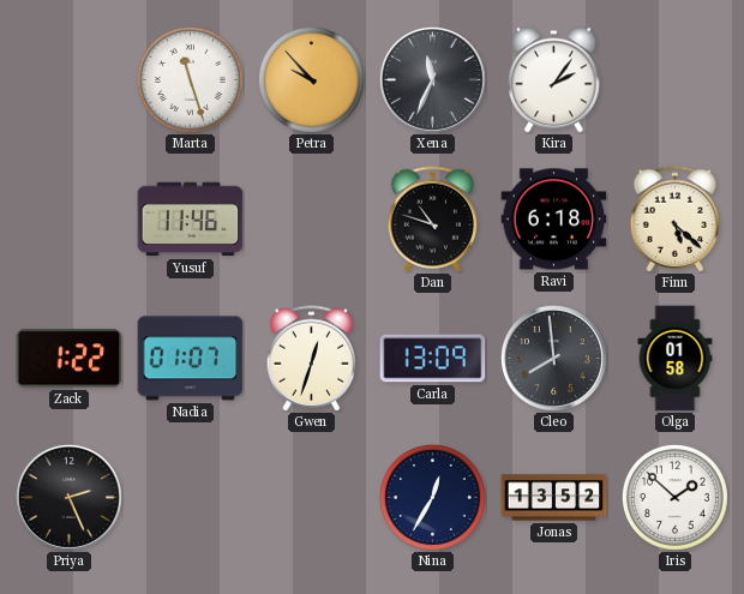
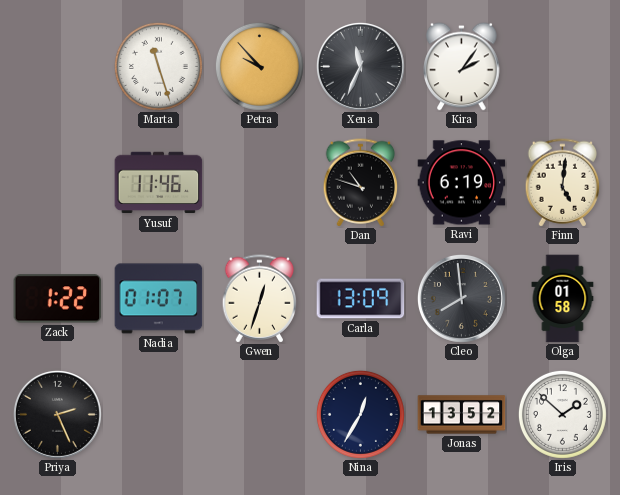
Ravi: 6:18 -> 6:19 (462, 183)
Finn: 5:22 -> 5:01 (563, 183)
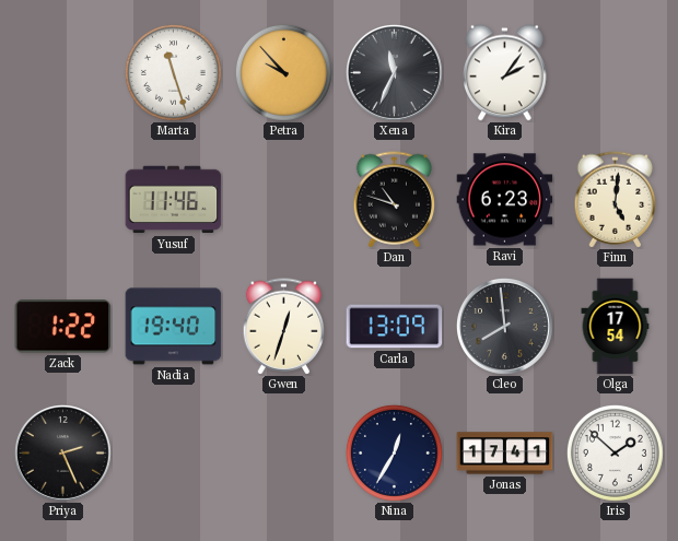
Ravi: 6:19 -> 6:23 (505, 200)
Nadia: 01:07 -> 19:40 (174, 327)
Olga: 01:58 -> 17:54 (616, 327)
Jonas: 13:52 -> 17:41 (505, 454)
